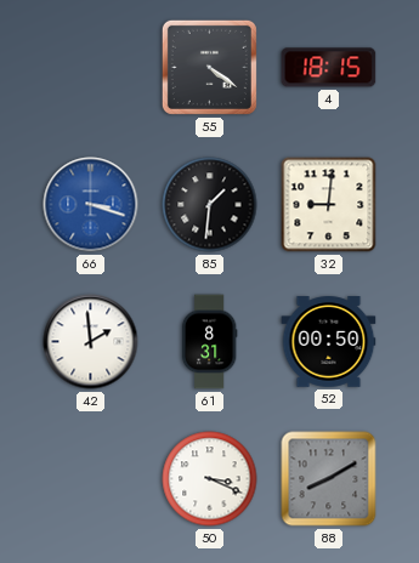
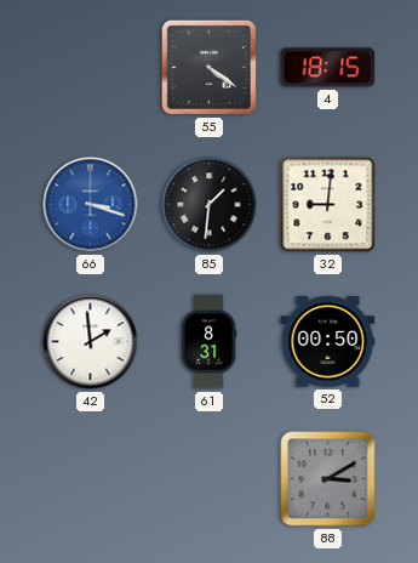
50: 3:19 -> none (210, 479)
88: 8:10 -> 3:10 (328, 479)
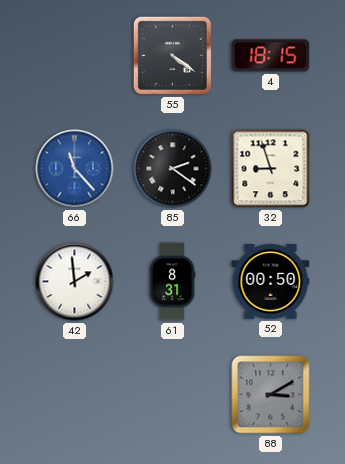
66: 3:18 -> 11:23 (75, 169)
85: 1:31 -> 2:21 (173, 169)
32: 9:01 -> 8:57 (271, 169)
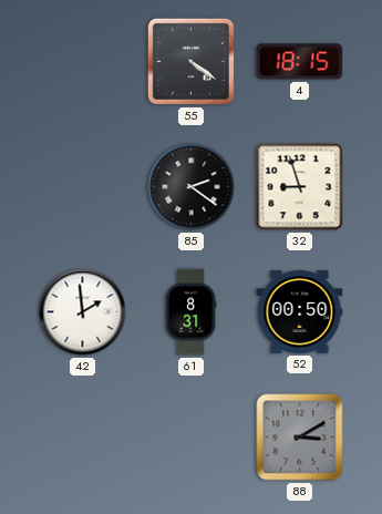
66: 11:23 -> none (75, 169)
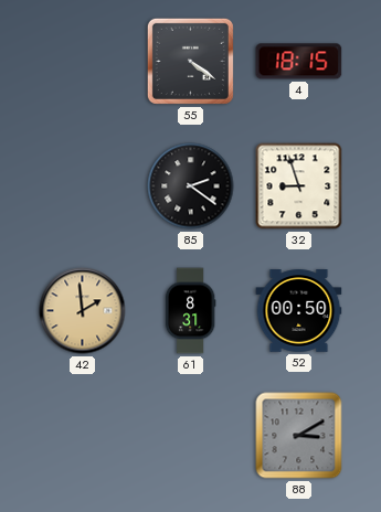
42 dial: white -> champagne (83, 311)
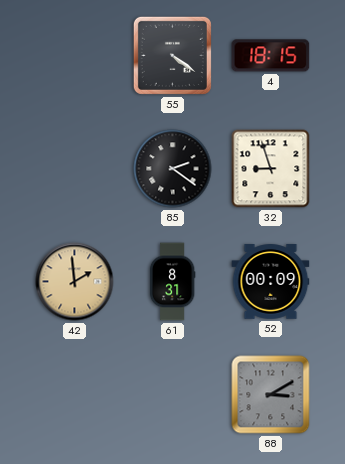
52: 00:50 -> 00:09 (271, 282)
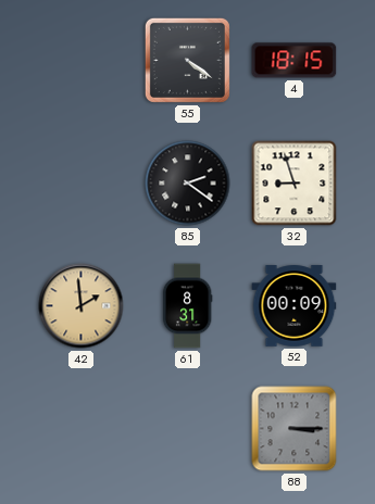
88: 3:10 -> 3:15 (295, 429)
